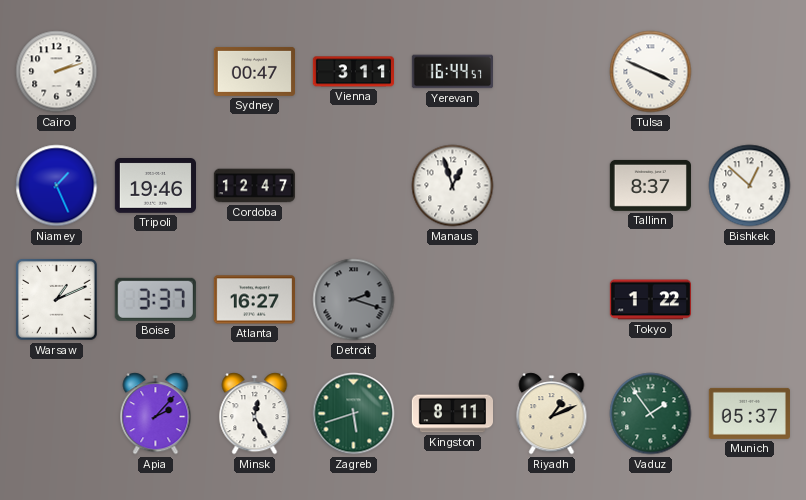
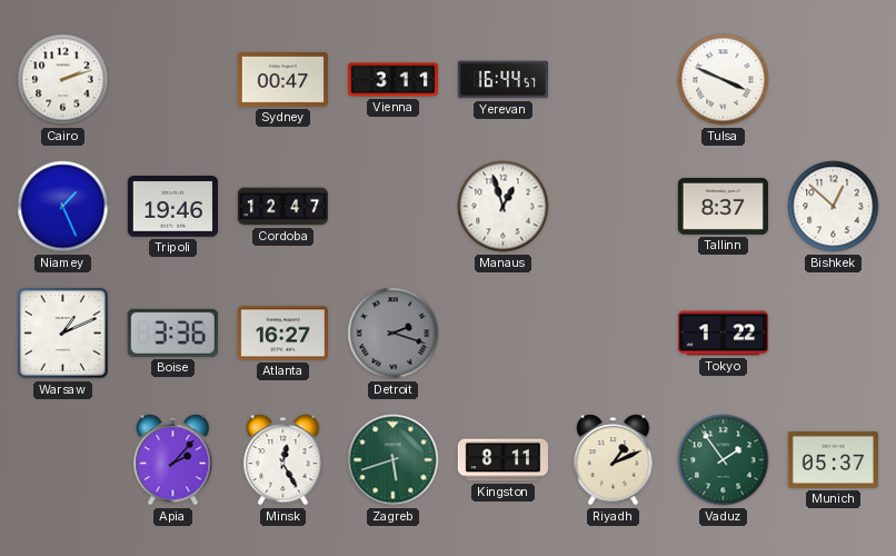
Boise: 3:37 -> 3:36 (172, 332)
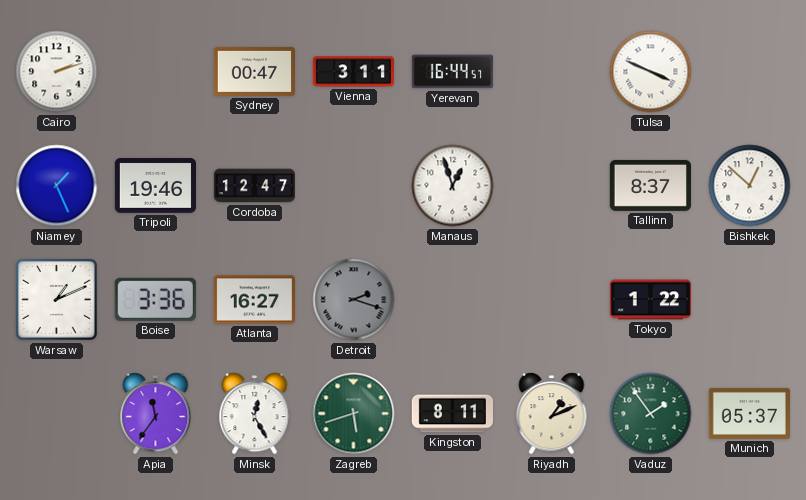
Apia: 2:07 -> 11:36 (156, 414)
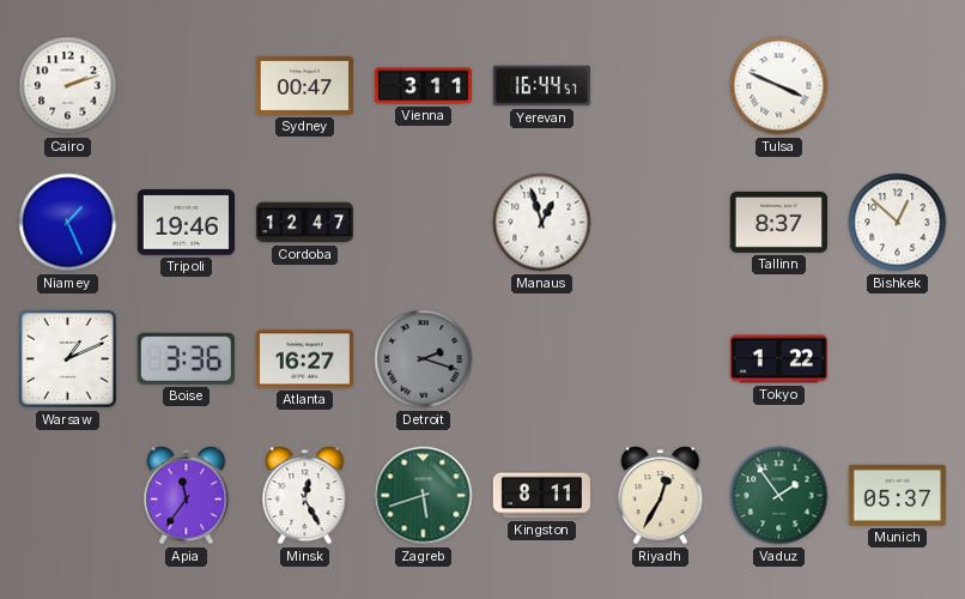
Riyadh: 1:11 -> 12:35 (661, 496)
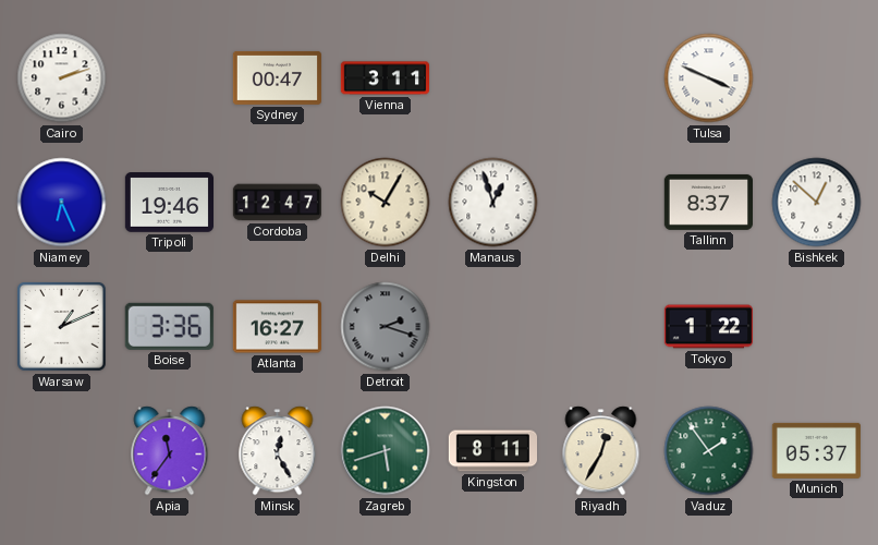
Yerevan: 16:44 -> none (541, 86)
Niamey: 1:26 -> 6:26 (62, 203)
Delhi: none -> 10:05 (386, 203)
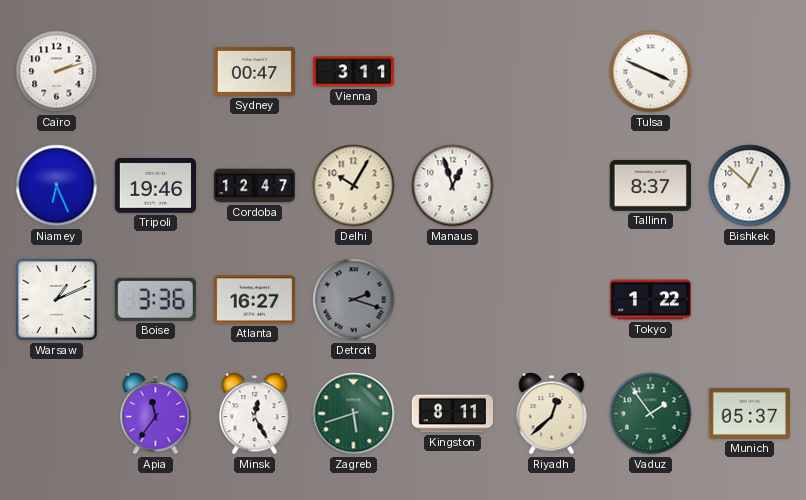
Riyadh: 12:35 -> 12:38 (552, 414)
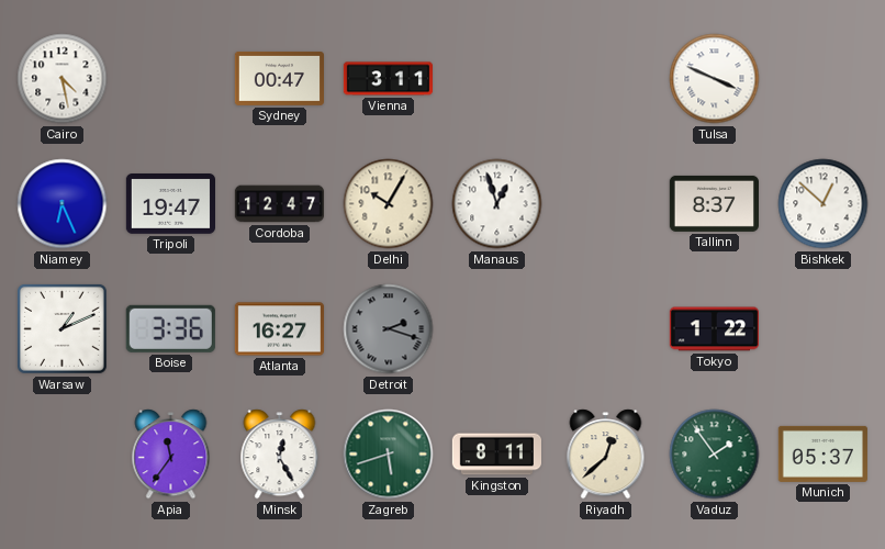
Cairo: 2:12 -> 4:28 (63, 79)
Tripoli: 19:46 -> 19:47 (170, 204)
